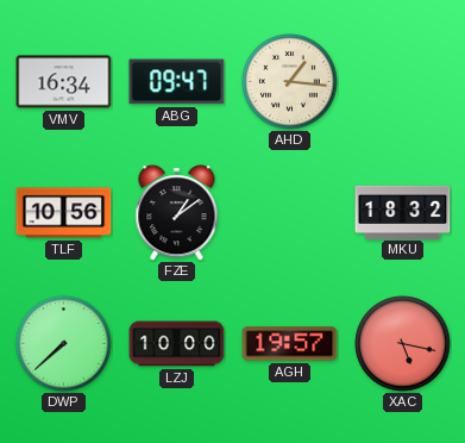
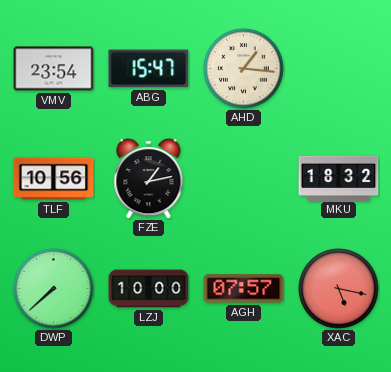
VMV: 16:34 -> 23:54 (54, 69)
ABG: 09:47 -> 15:47 (149, 69)
FZE: 1:09 -> 1:13 (149, 179)
AGH: 19:57 -> 07:57 (244, 289)
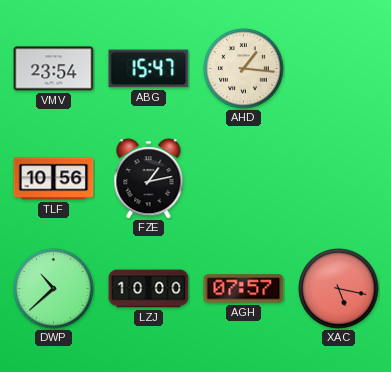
MKU: 18:32 -> none (339, 178)
DWP: 7:38 -> 10:38 (54, 289)
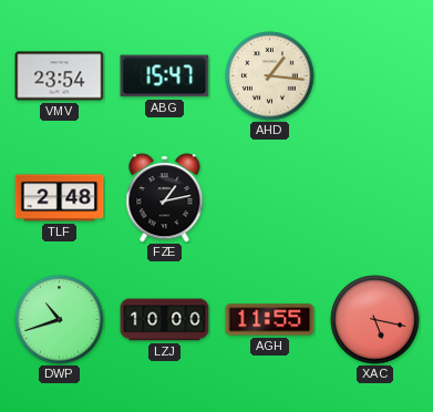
TLF: 10:56 -> 2:48 (60, 198)
DWP: 10:38 -> 10:42 (60, 320)
AGH: 07:57 -> 11:55 (270, 320)
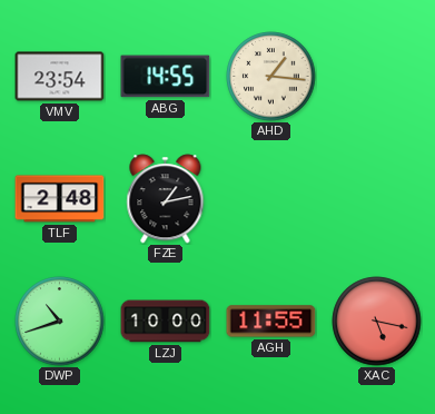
ABG: 15:47 -> 14:55 (166, 77)
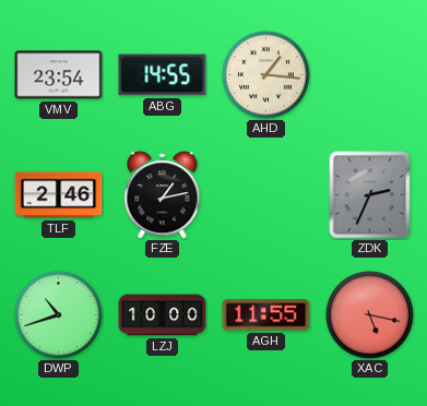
TLF: 2:48 -> 2:46 (59, 195)
ZDK: none -> 2:34 (370, 195)
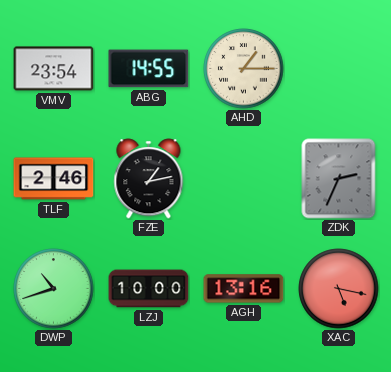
AHD: 1:16 -> 1:15 (244, 69)
AGH: 11:55 -> 13:16 (244, 289)
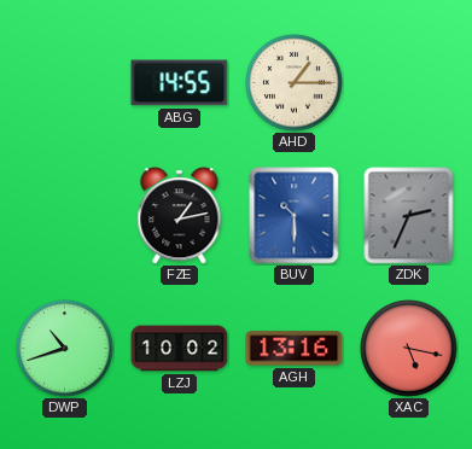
VMV: 23:54 -> none (54, 69)
TLF: 2:46 -> none (54, 179)
BUV: none -> 10:30 (295, 216)
LZJ: 10:00 -> 10:02 (180, 349)
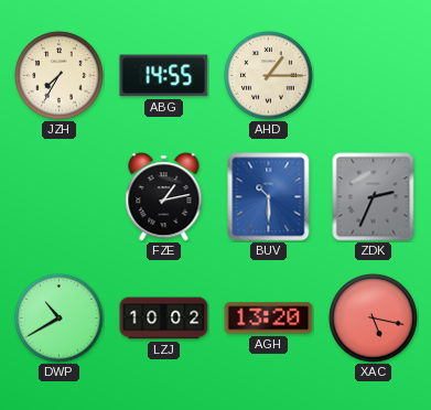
JZH: none -> 7:35 (60, 76)
DWP: 10:42 -> 10:40 (60, 319)
AGH: 13:16 -> 13:20 (269, 319)
